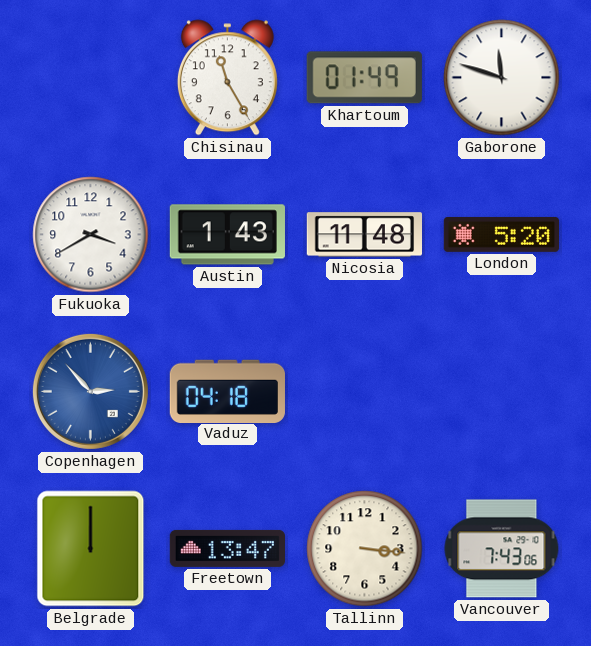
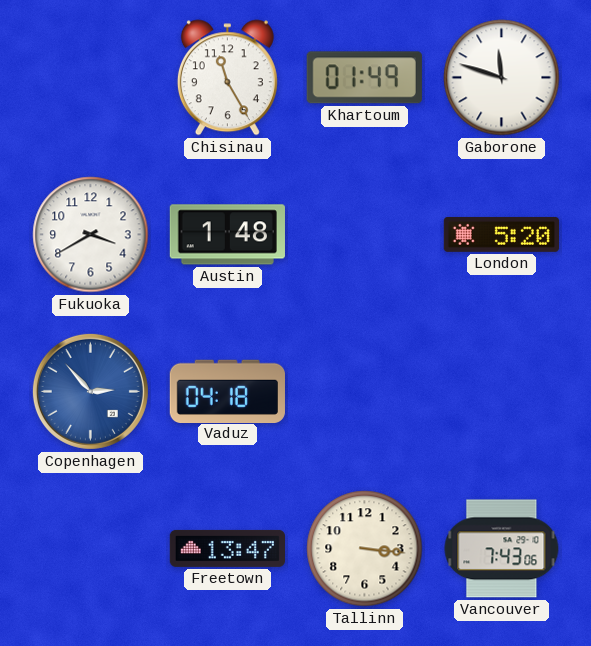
Austin: 1:43 -> 1:48 (227, 235)
Nicosia: 11:48 -> none (364, 235)
Belgrade: 12:00 -> none (91, 549)
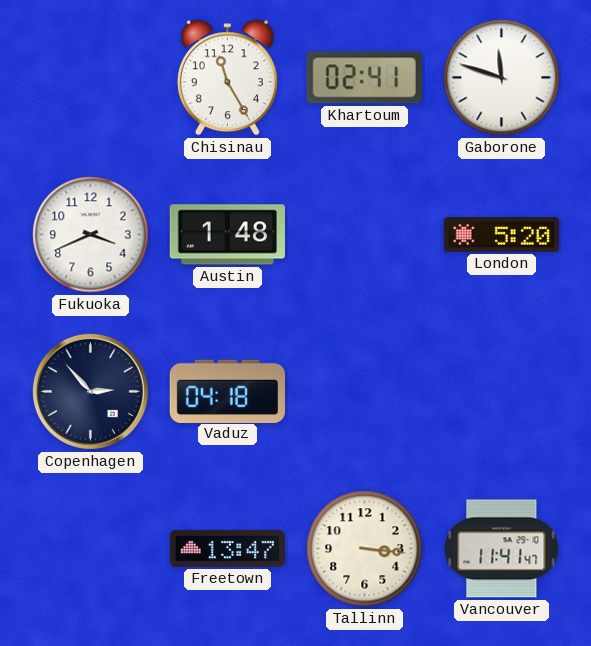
Khartoum: 01:49 -> 02:41 (364, 78)
Fukuoka: 3:40 -> 3:41 (91, 235)
Copenhagen dial: blue -> navy (90, 391)
Vancouver: 7:43 -> 11:41 (502, 549)
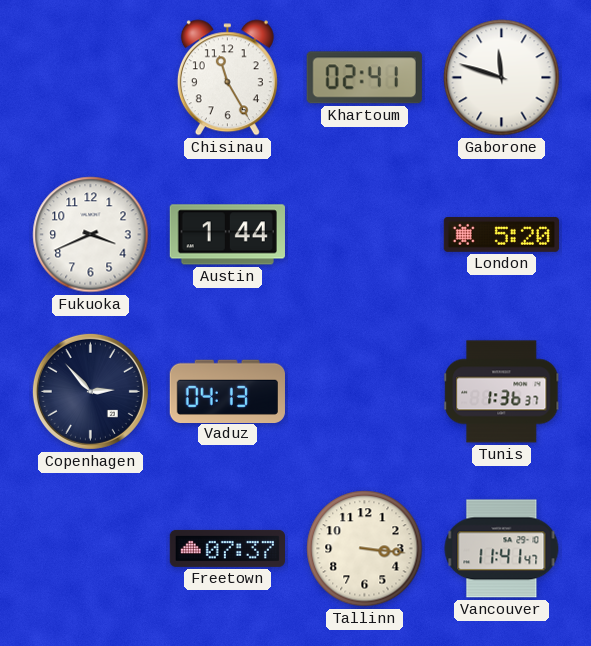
Austin: 1:48 -> 1:44 (227, 235)
Vaduz: 04:18 -> 04:13 (227, 391)
Tunis: none -> 1:36 (502, 392)
Freetown: 13:47 -> 07:37 (227, 548)
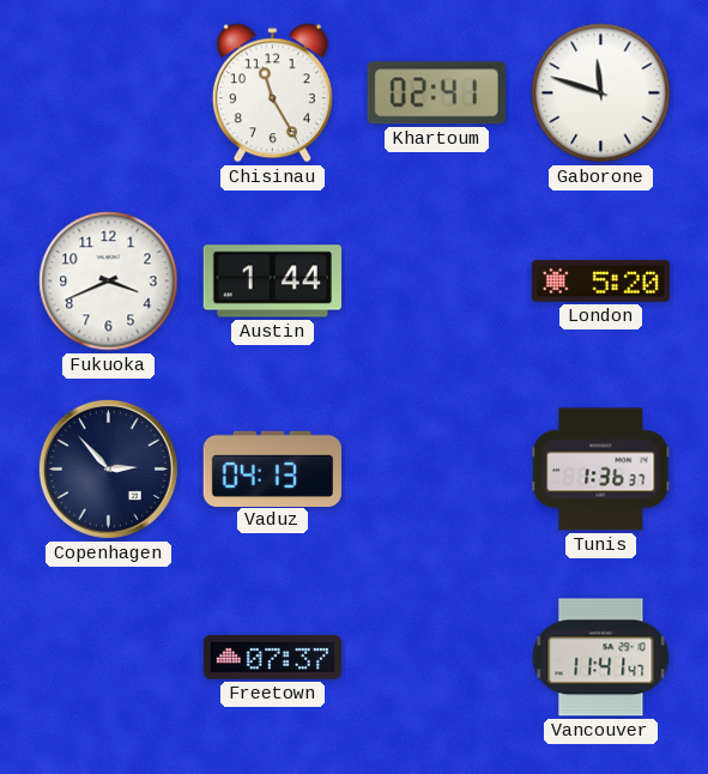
Tallinn: 3:16 -> none (365, 549)
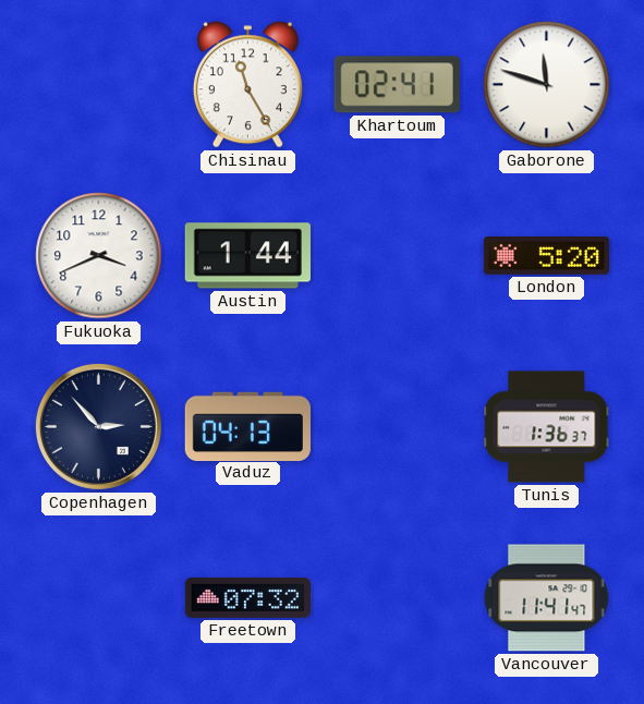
Freetown: 07:37 -> 07:32 (247, 597)
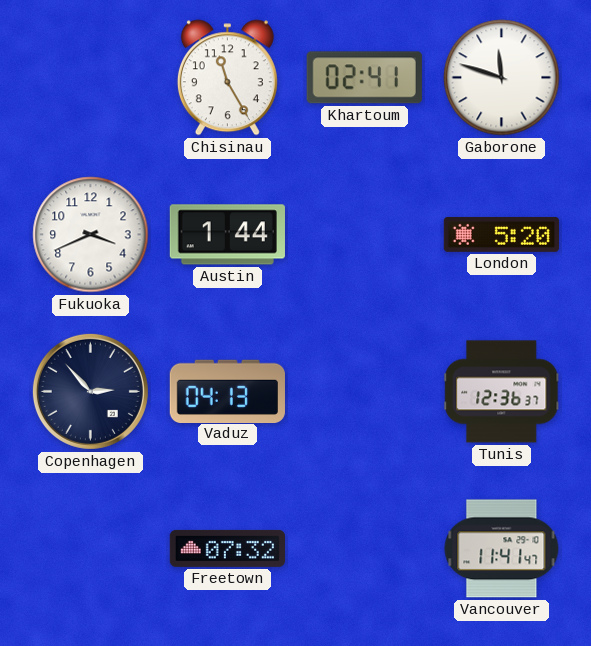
Tunis: 1:36 -> 12:36 (502, 392)
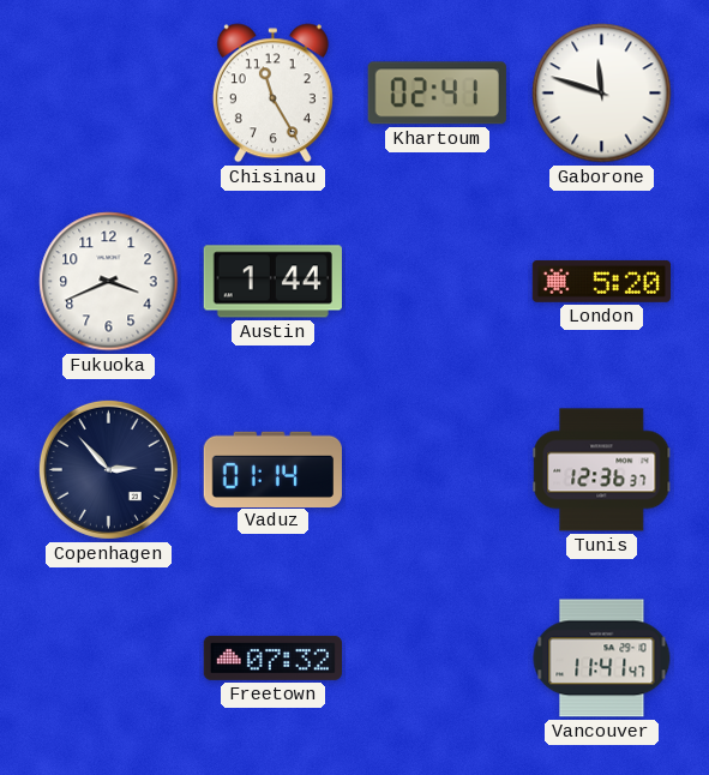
Vaduz: 04:13 -> 01:14 (272, 469)
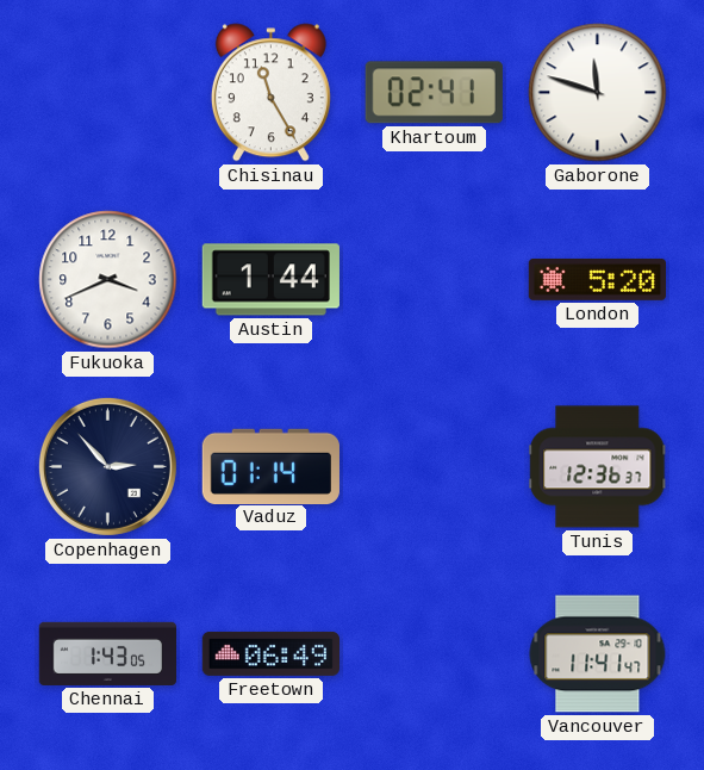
Chennai: none -> 1:43 (107, 653)
Freetown: 07:32 -> 06:49 (270, 653)
